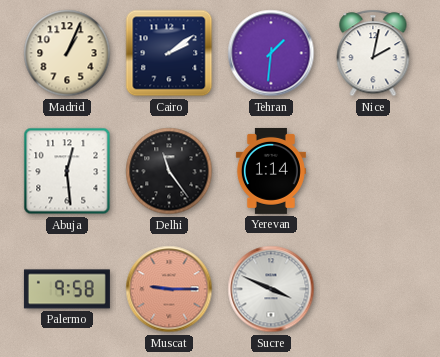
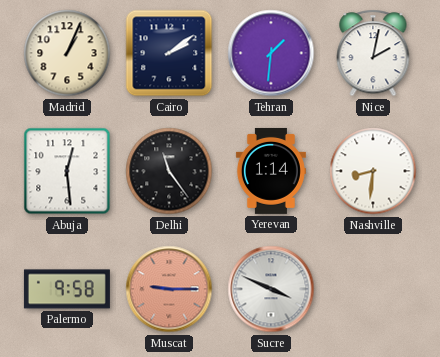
Nashville: none -> 8:31 (373, 171)
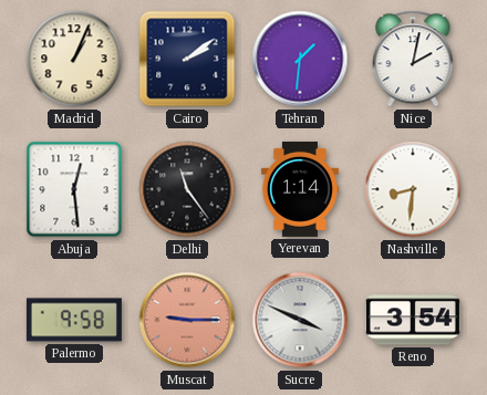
Reno: none -> 3:54 (413, 320)
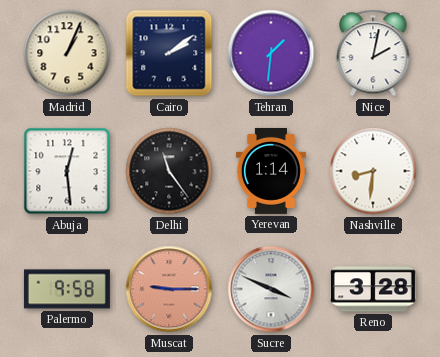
Reno: 3:54 -> 3:28 (373, 289)
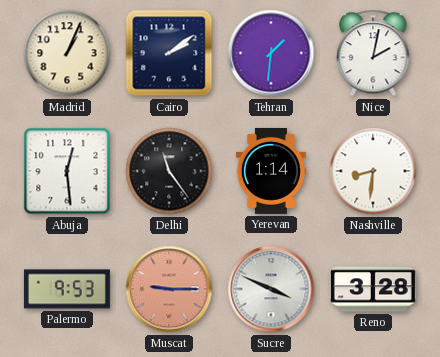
Palermo: 9:58 -> 9:53 (67, 289)
